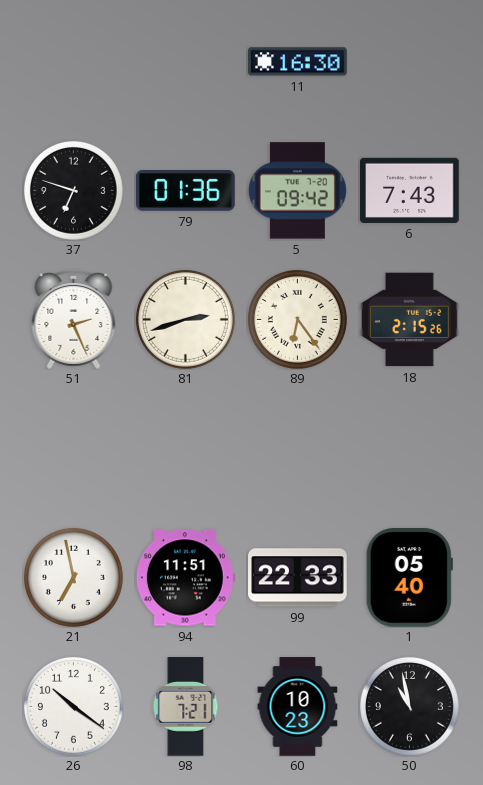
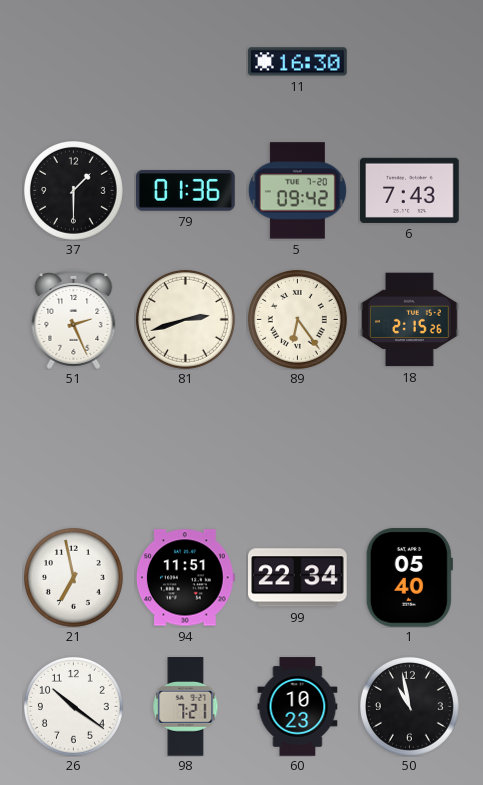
37: 6:48 -> 1:30 (73, 190)
99: 22:33 -> 22:34 (298, 578)
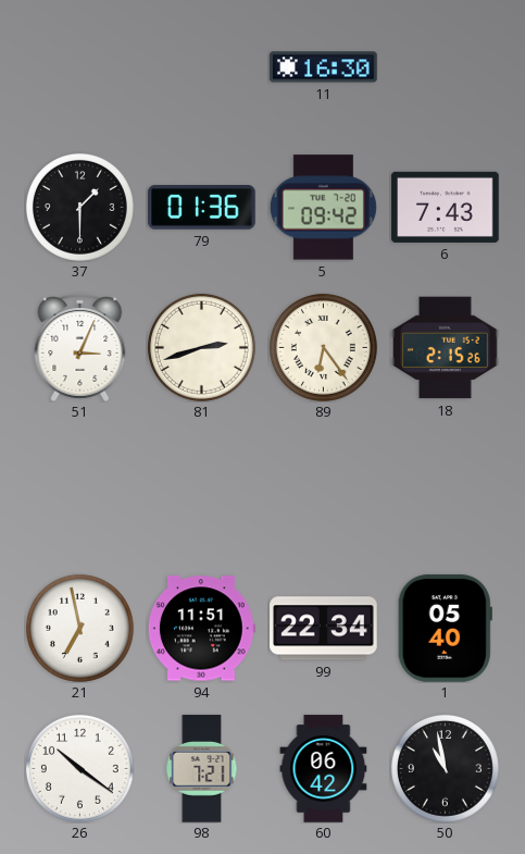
51: 2:26 -> 3:04 (80, 347)
60: 10:23 -> 06:42 (324, 769)
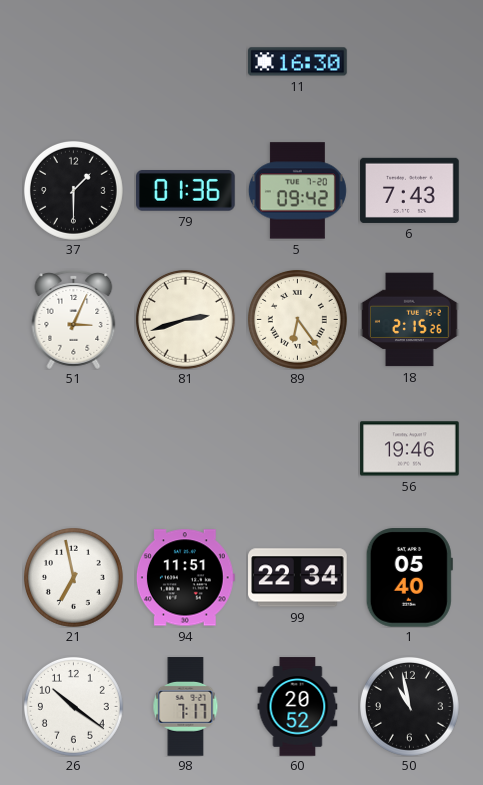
56: none -> 19:46 (410, 449)
98: 7:21 -> 7:17 (186, 707)
60: 06:42 -> 20:52 (298, 707)
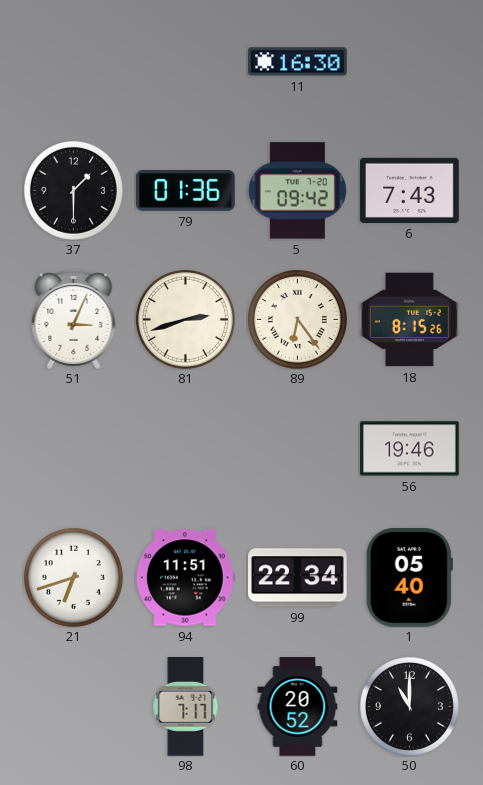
18: 2:15 -> 8:15 (410, 320)
21: 6:58 -> 6:42 (73, 577)
26: 10:21 -> none (73, 706)
50: 10:58 -> 11:00 (409, 706)
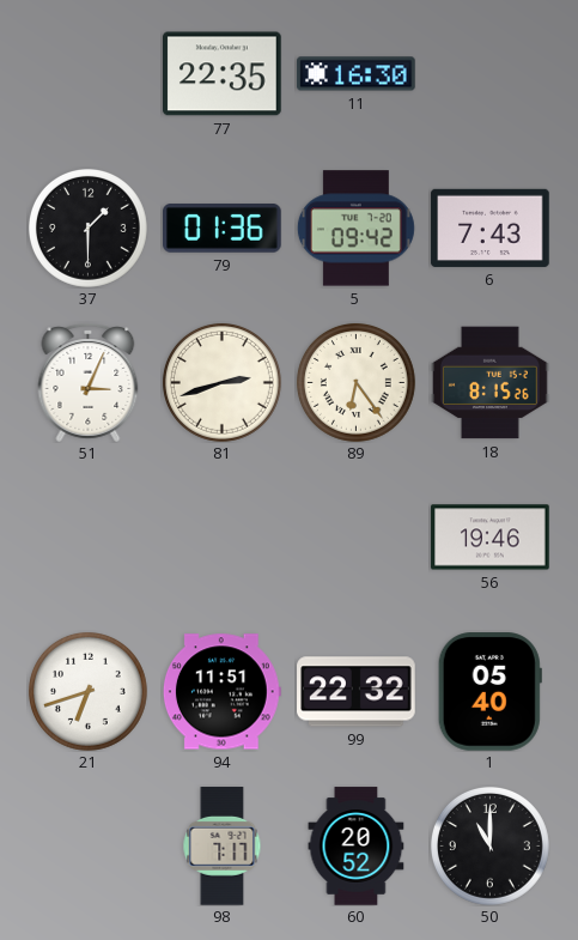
77: none -> 22:35 (223, 74)
99: 22:34 -> 22:32 (357, 692)
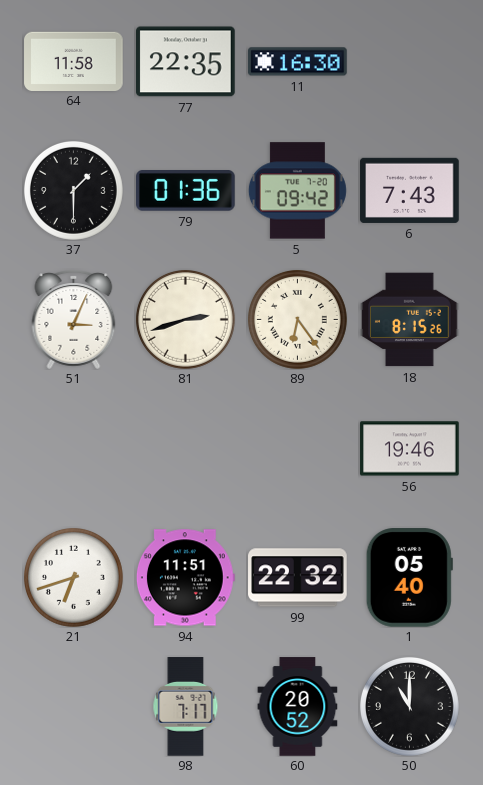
64: none -> 11:58 (74, 61)
